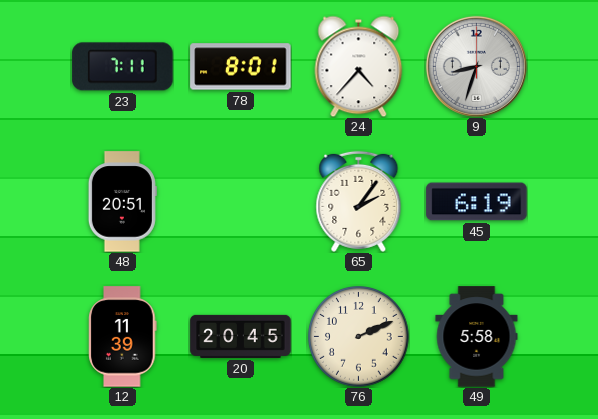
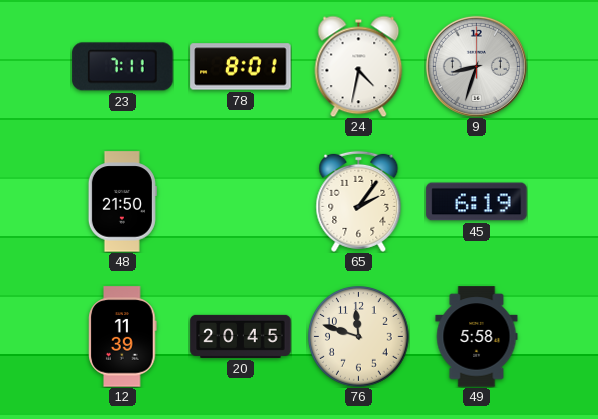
24: 4:37 -> 4:32 (359, 66)
48: 20:51 -> 21:50 (122, 202)
76: 2:11 -> 11:48 (359, 337)
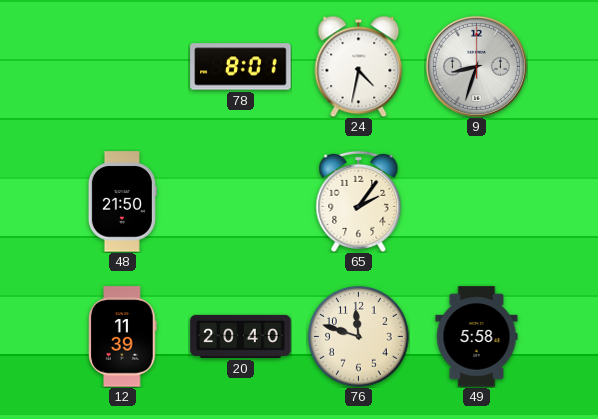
23: 7:11 -> none (123, 67)
45: 6:19 -> none (477, 202)
20: 20:45 -> 20:40 (241, 336)
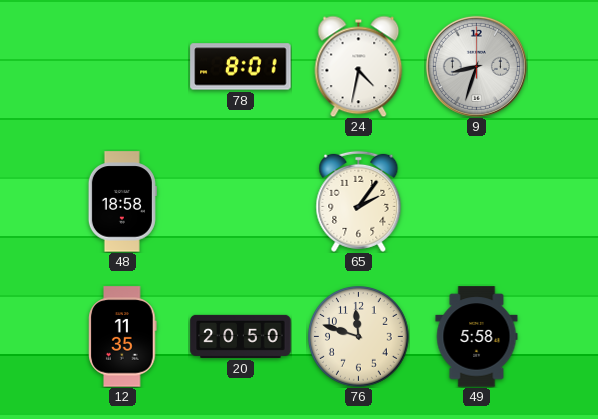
48: 21:50 -> 18:58 (122, 202)
12: 11:39 -> 11:35 (123, 337)
20: 20:40 -> 20:50 (241, 336)
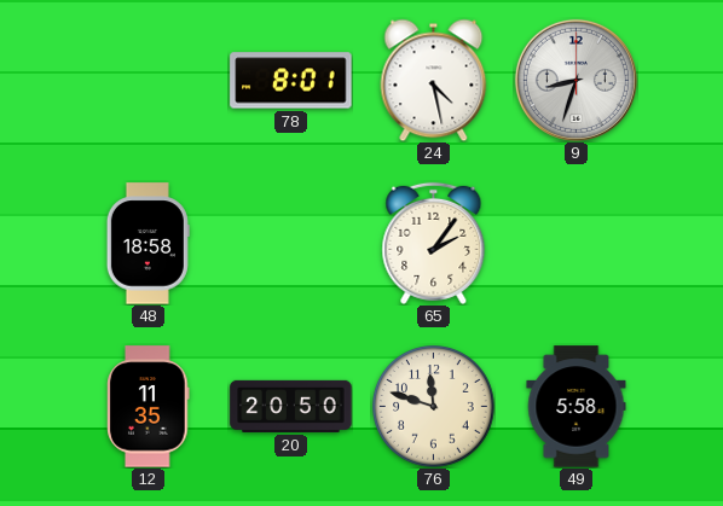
24: 4:32 -> 4:28 (434, 80)
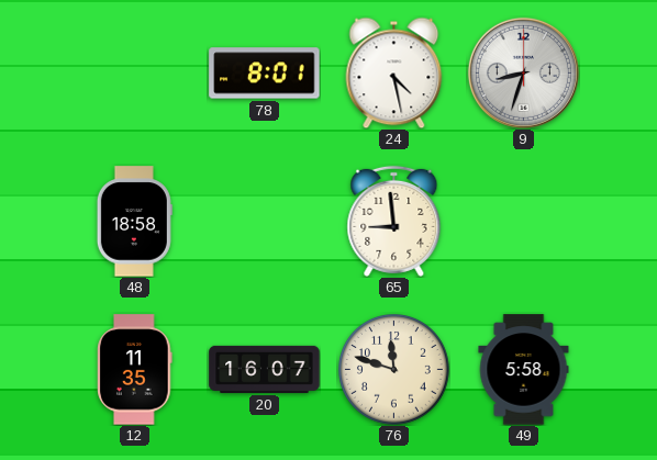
65: 2:06 -> 8:59 (394, 221)
20: 20:50 -> 16:07 (265, 369)
